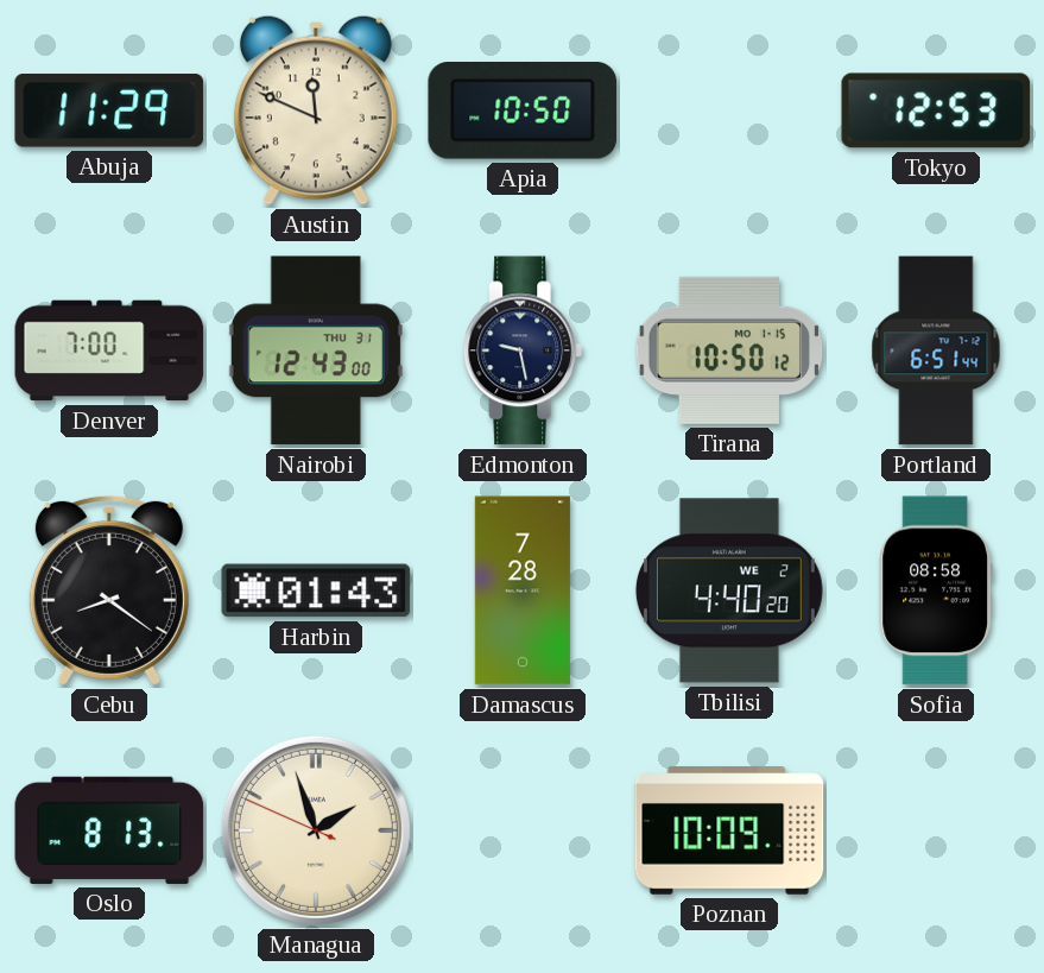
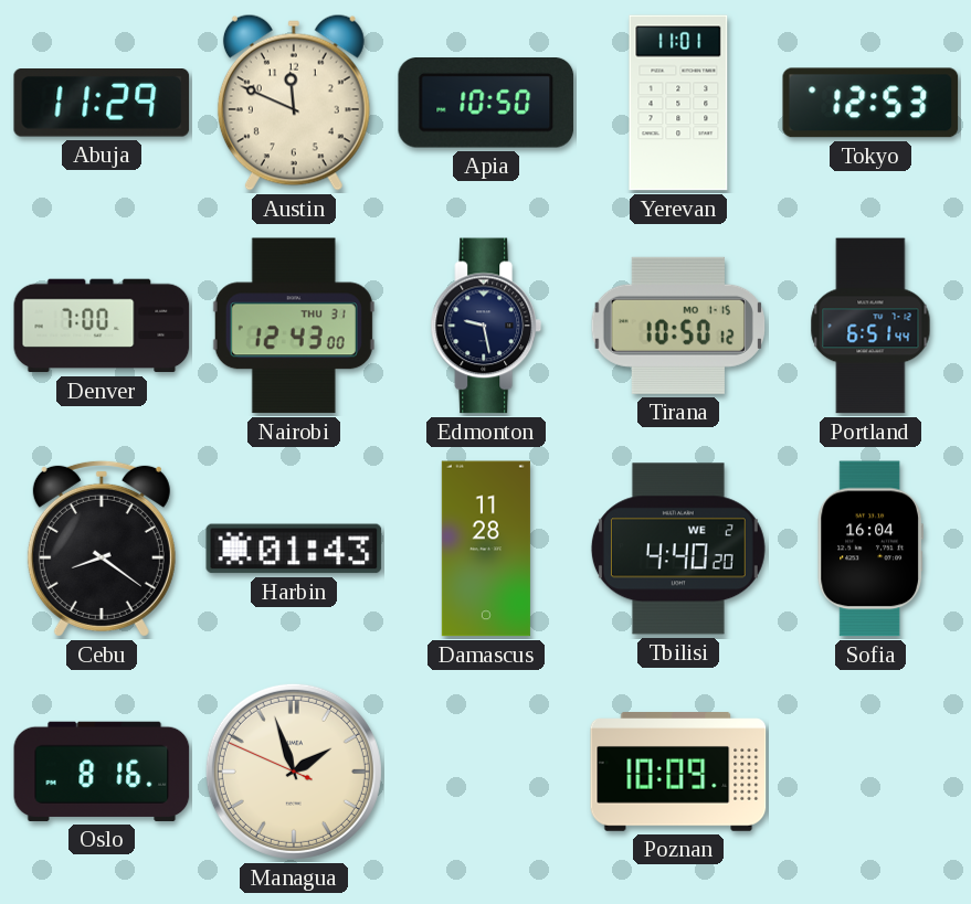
Yerevan: none -> 11:01 (678, 103)
Damascus: 7:28 -> 11:28 (486, 549)
Sofia: 08:58 -> 16:04 (869, 549)
Oslo: 8:13 -> 8:16 (102, 772)
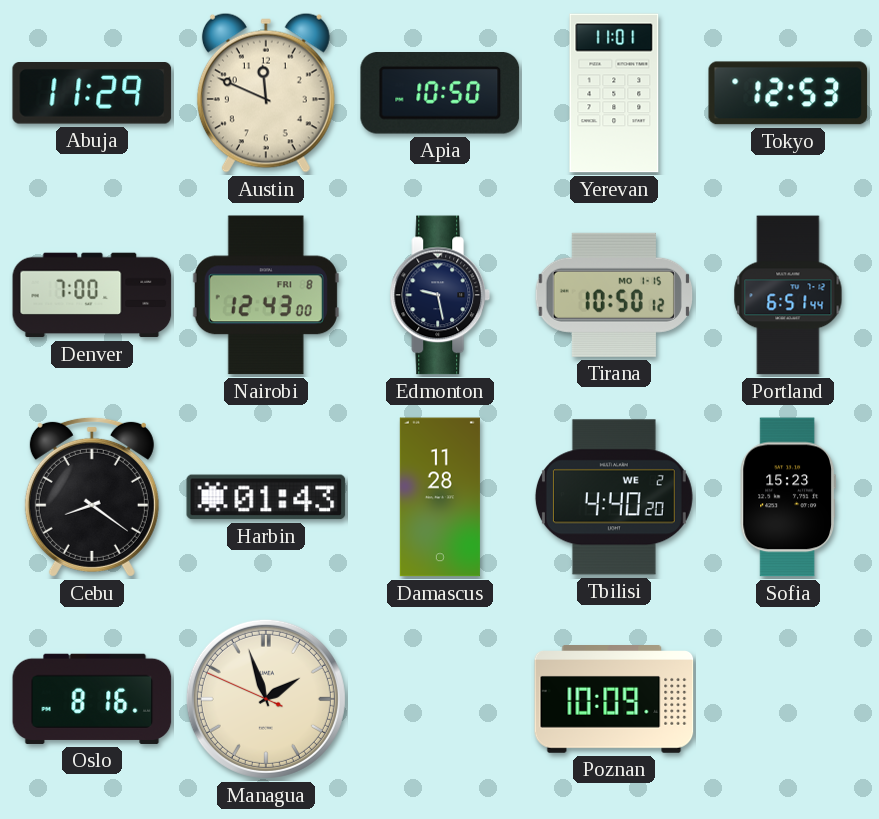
Nairobi date: THU 31 -> FRI 8 (266, 295)
Sofia: 16:04 -> 15:23 (787, 497)
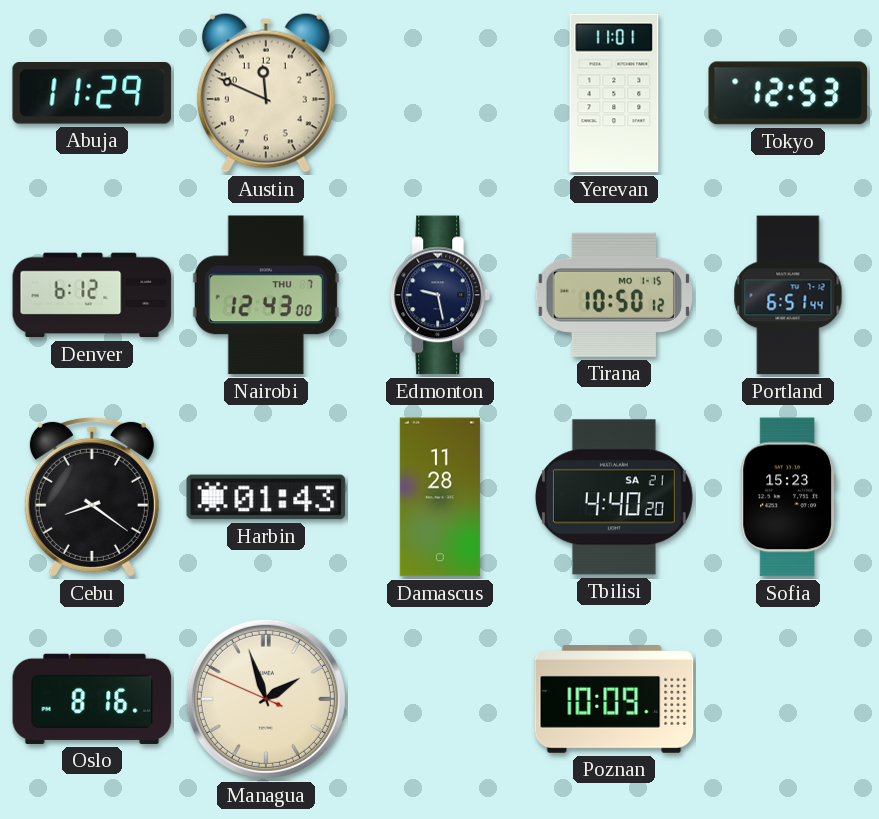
Apia: 10:50 -> none (440, 93)
Denver: 7:00 -> 6:12 (92, 295)
Nairobi date: FRI 8 -> THU 7 (266, 295)
Tbilisi date: WE 2 -> SA 21 (614, 497)
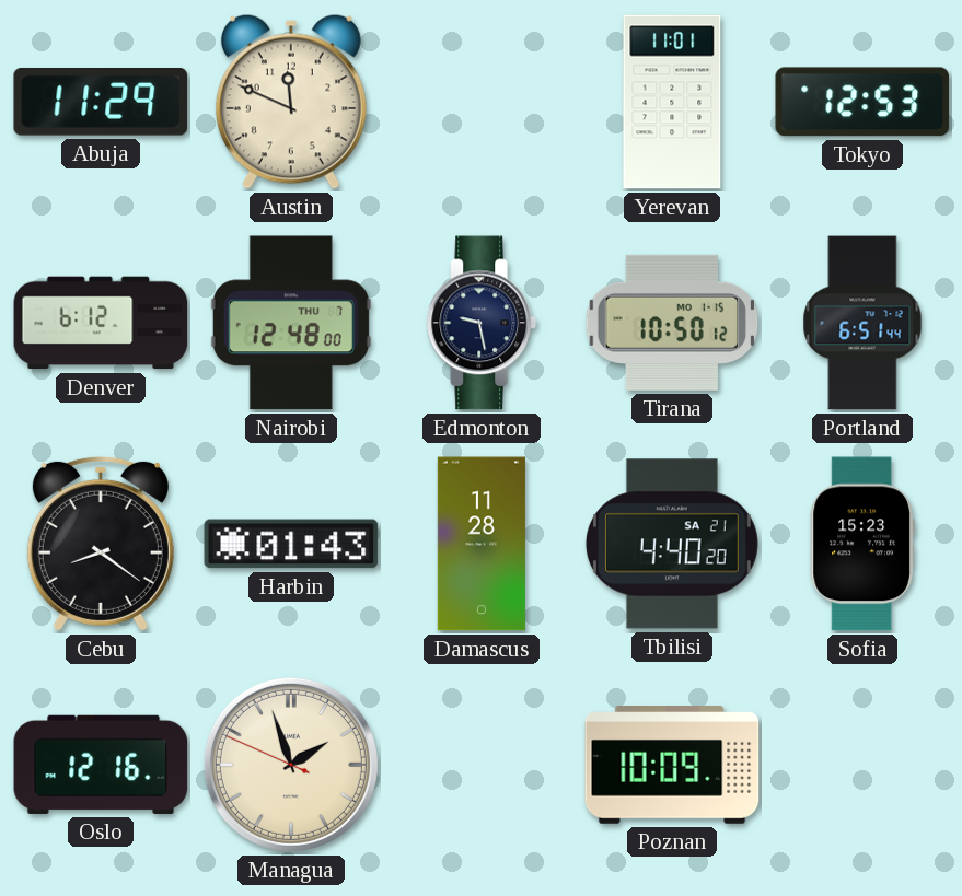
Nairobi: 12:43 -> 12:48 (291, 323)
Oslo: 8:16 -> 12:16 (101, 765)
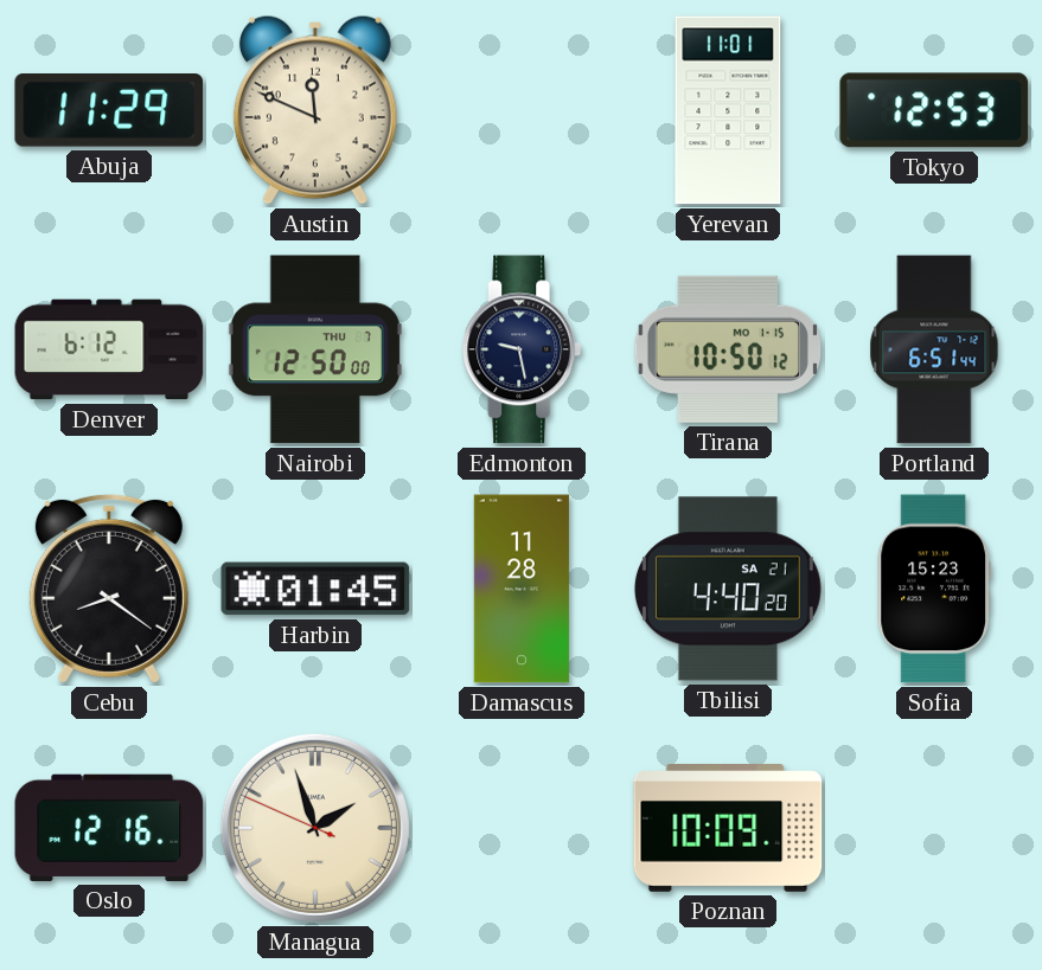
Nairobi: 12:48 -> 12:50 (315, 349)
Harbin: 01:43 -> 01:45 (315, 589)
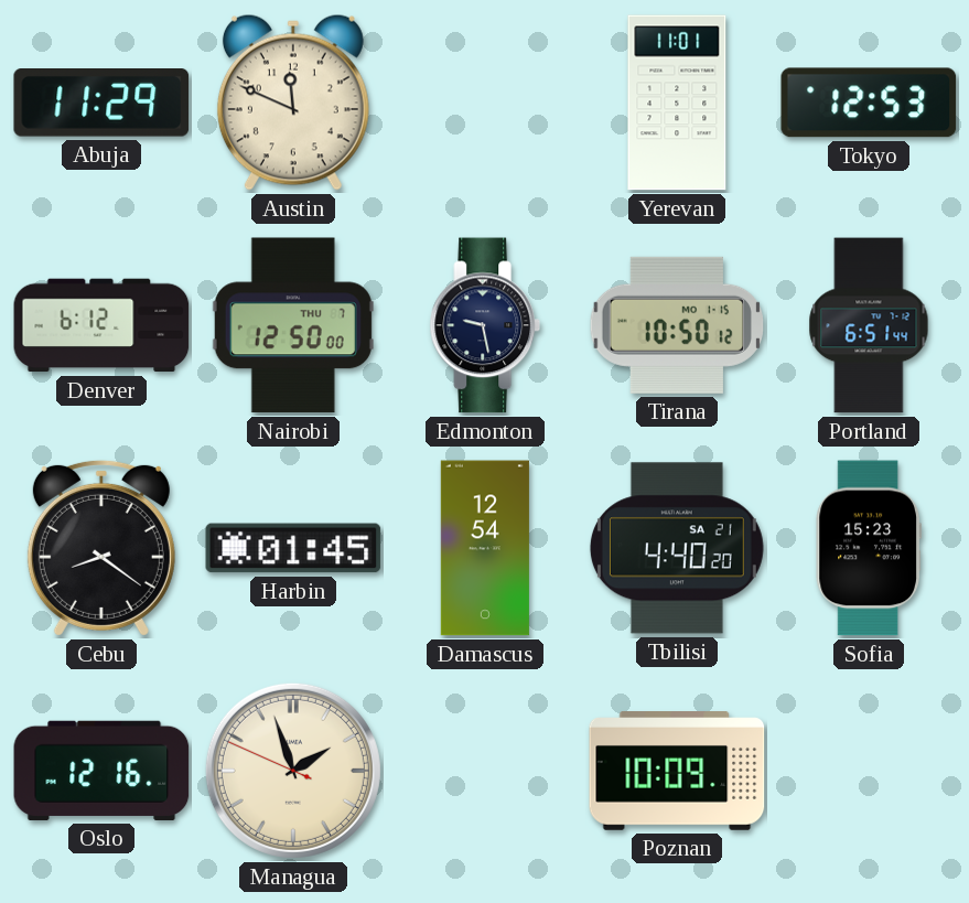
Damascus: 11:28 -> 12:54 (485, 548)
